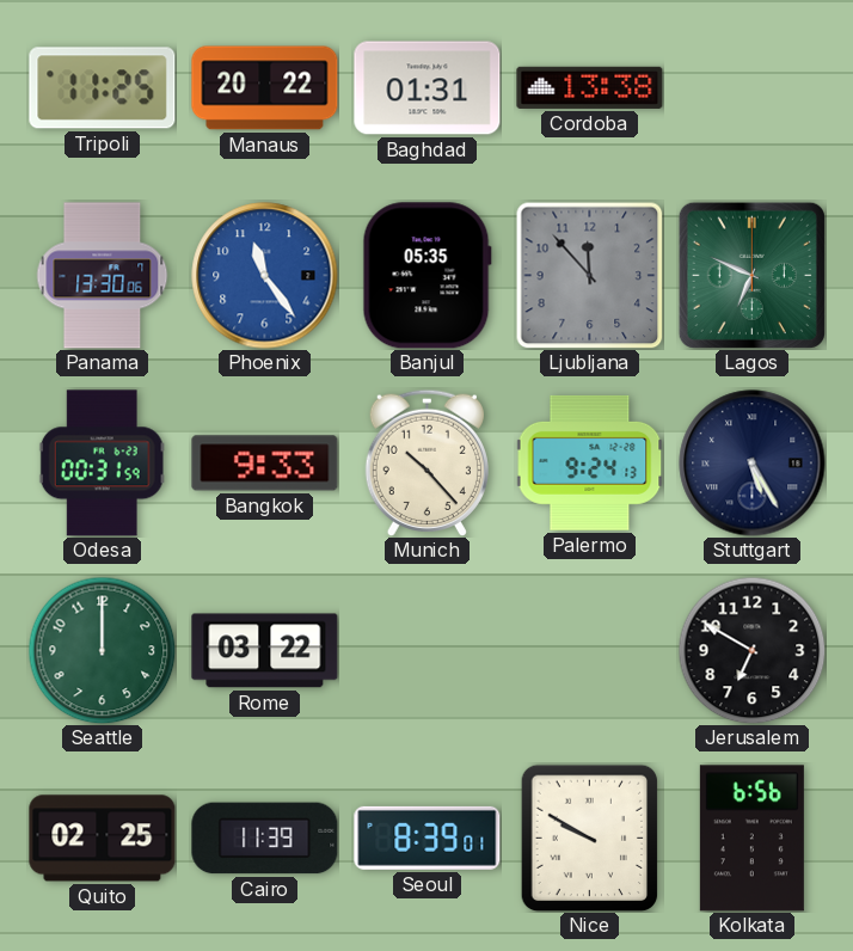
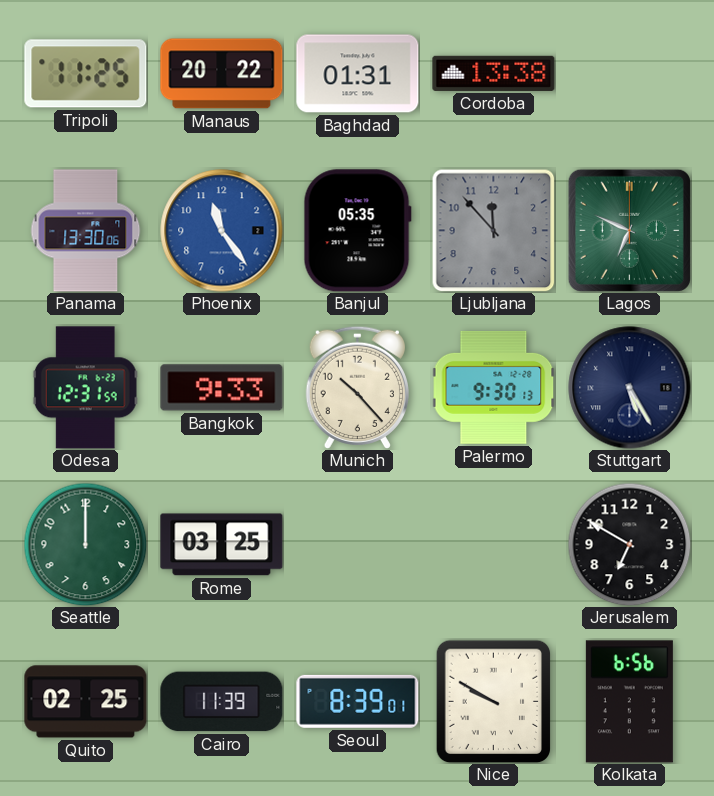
Odesa: 00:31 -> 12:31 (85, 388)
Palermo: 9:24 -> 9:30 (493, 387)
Rome: 03:22 -> 03:25 (222, 545)
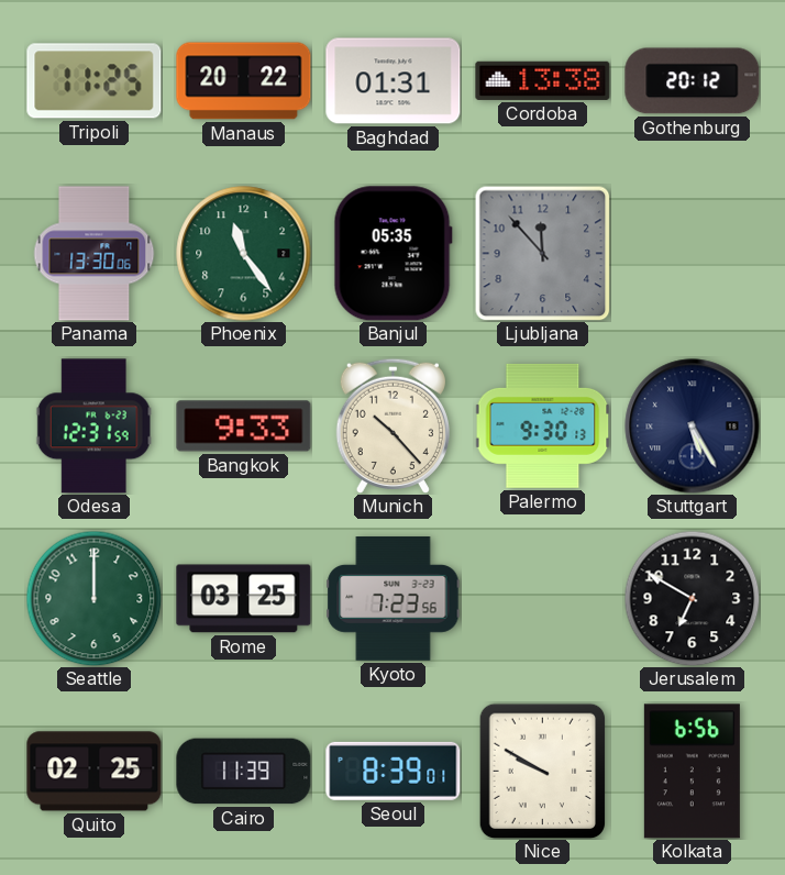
Gothenburg: none -> 20:12 (693, 81)
Phoenix dial: blue -> green (244, 254)
Lagos: 6:49 -> none (629, 230)
Kyoto: none -> 7:23 (394, 599)
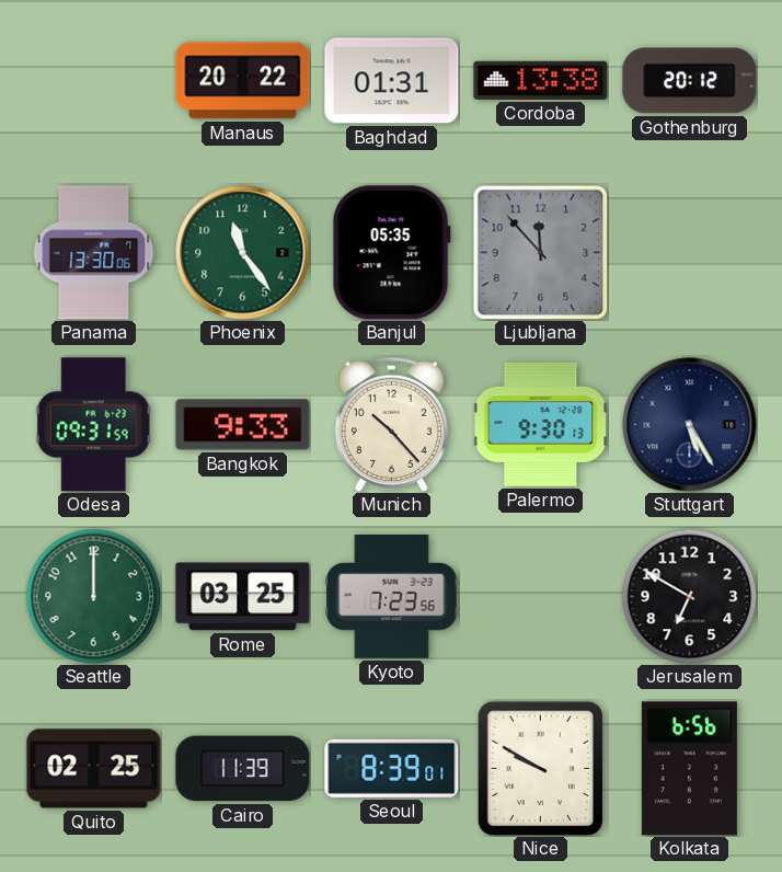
Tripoli: 11:25 -> none (95, 81)
Odesa: 12:31 -> 09:31 (93, 425)
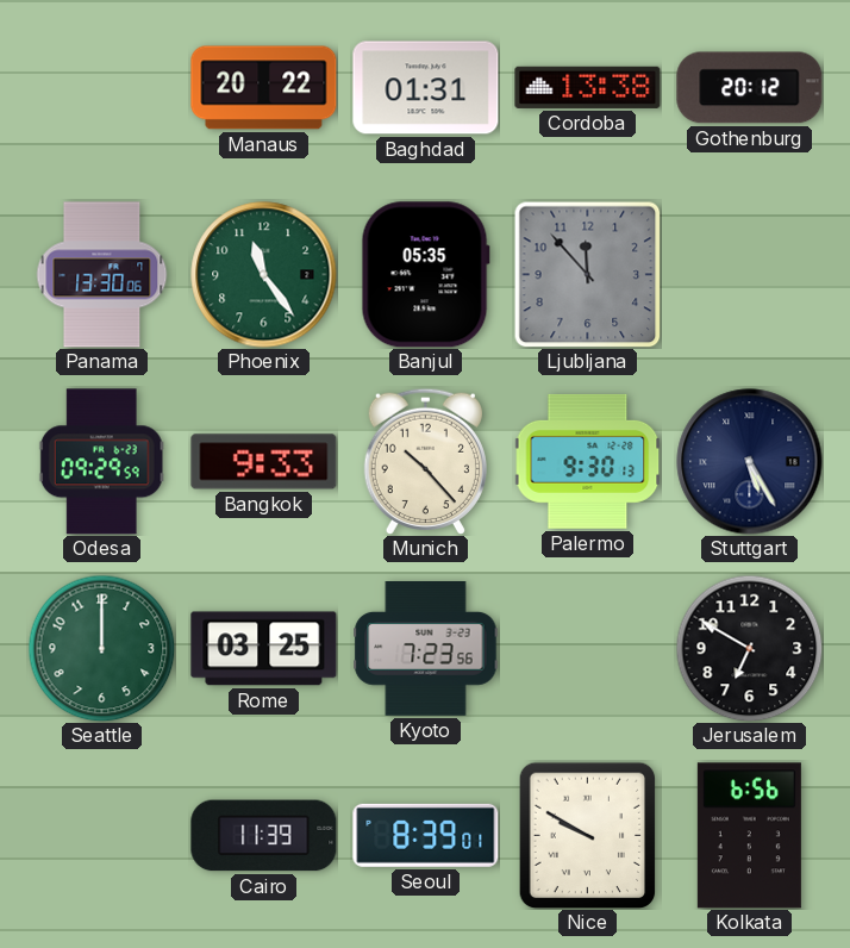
Odesa: 09:31 -> 09:29 (101, 462)
Quito: 02:25 -> none (94, 769)
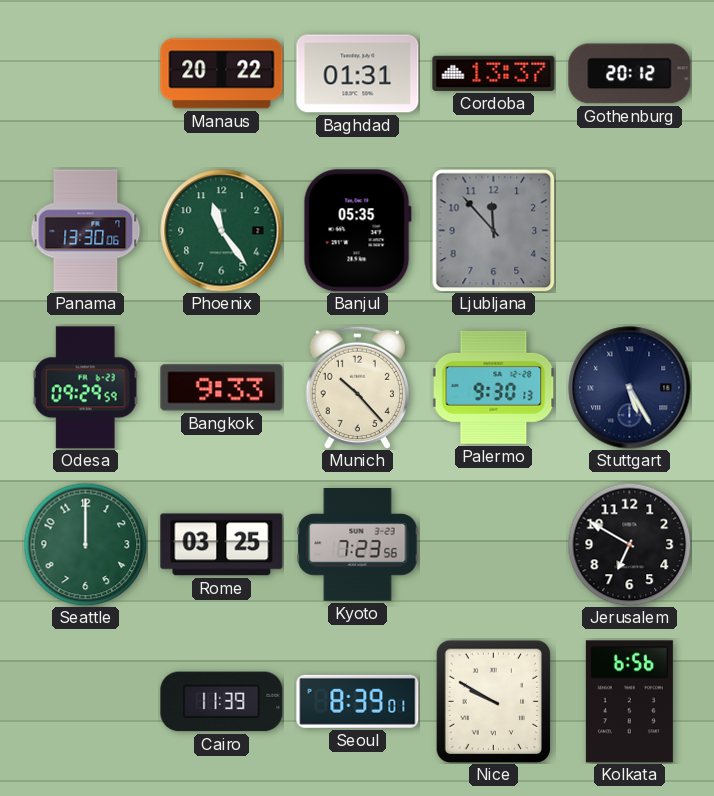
Cordoba: 13:38 -> 13:37 (494, 73)
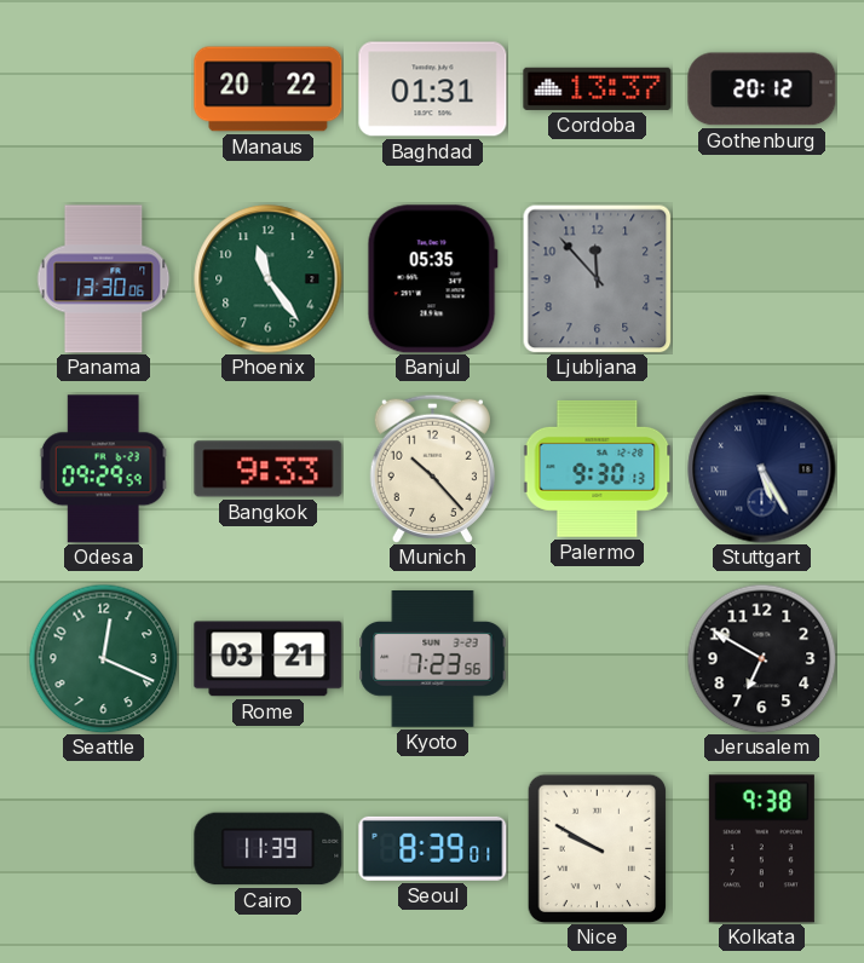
Seattle: 12:00 -> 12:19 (103, 658)
Rome: 03:25 -> 03:21 (269, 659)
Kolkata: 6:56 -> 9:38 (761, 849)
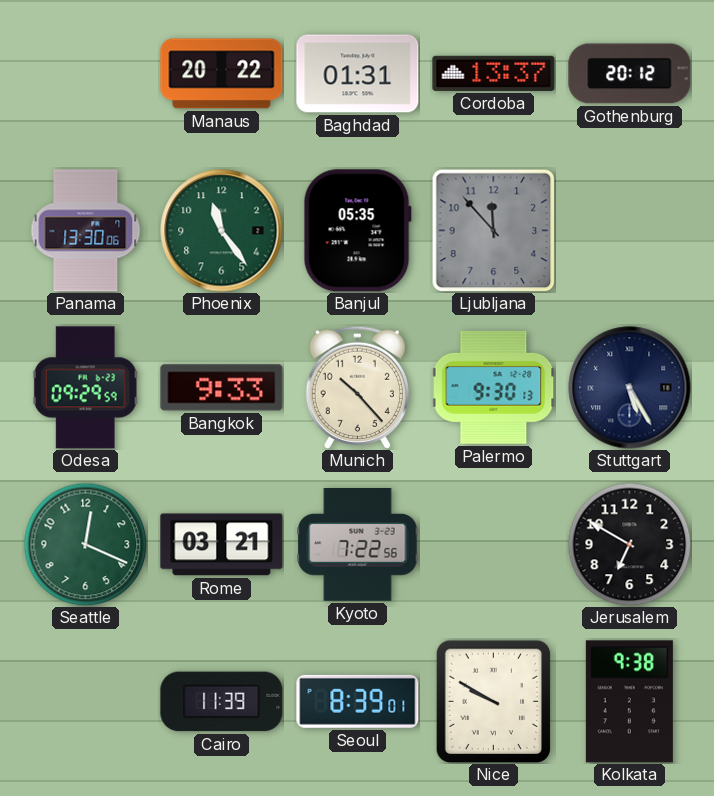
Kyoto: 7:23 -> 7:22 (358, 545)
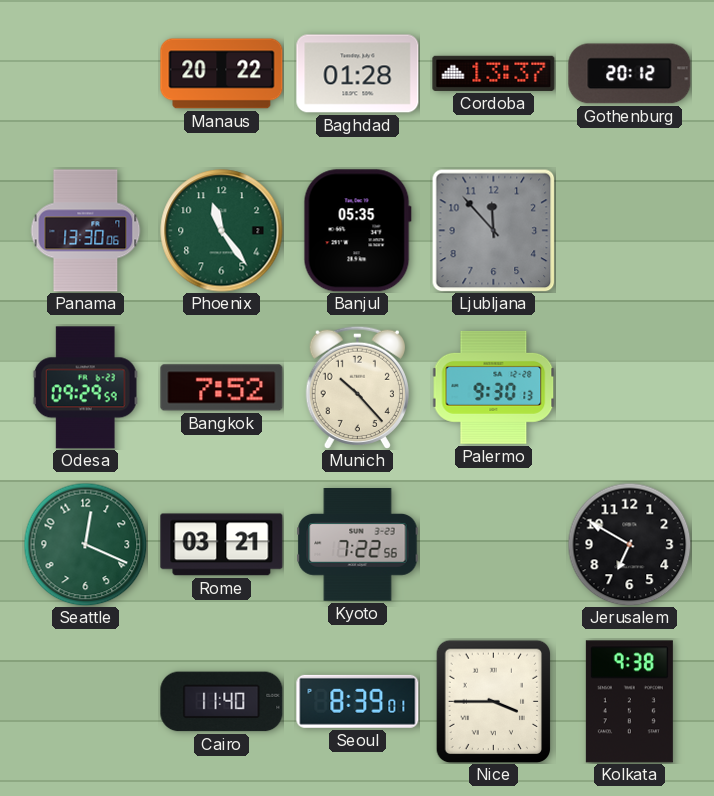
Baghdad: 01:31 -> 01:28 (358, 74)
Bangkok: 9:33 -> 7:52 (222, 388)
Stuttgart: 5:25 -> none (630, 388)
Cairo: 11:39 -> 11:40 (222, 702)
Nice: 9:50 -> 3:45 (494, 701)
